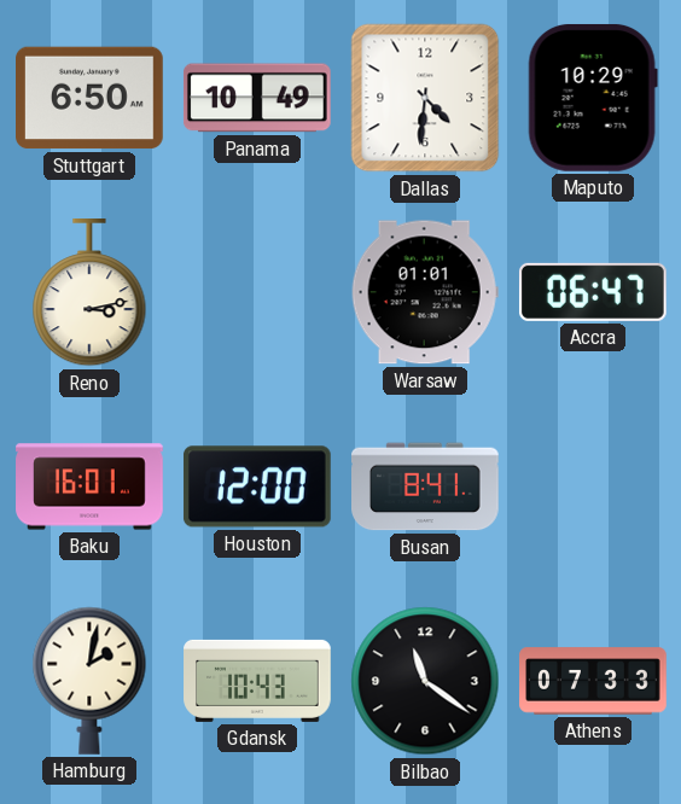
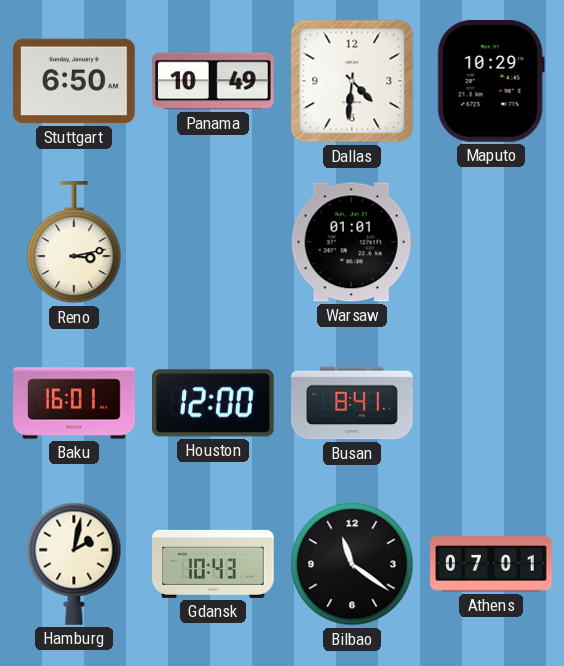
Accra: 06:47 -> none (593, 292)
Athens: 07:33 -> 07:01 (491, 564)
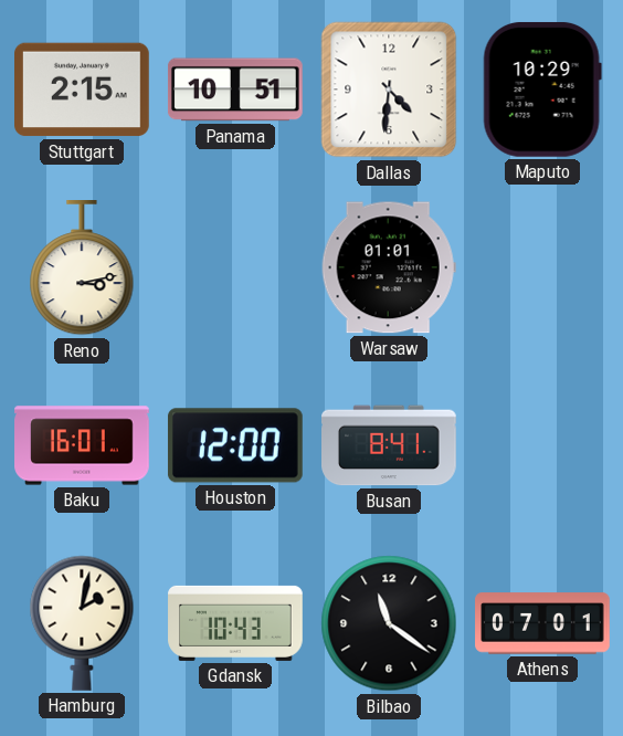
Stuttgart: 6:50 -> 2:15 (83, 90)
Panama: 10:49 -> 10:51 (235, 90)
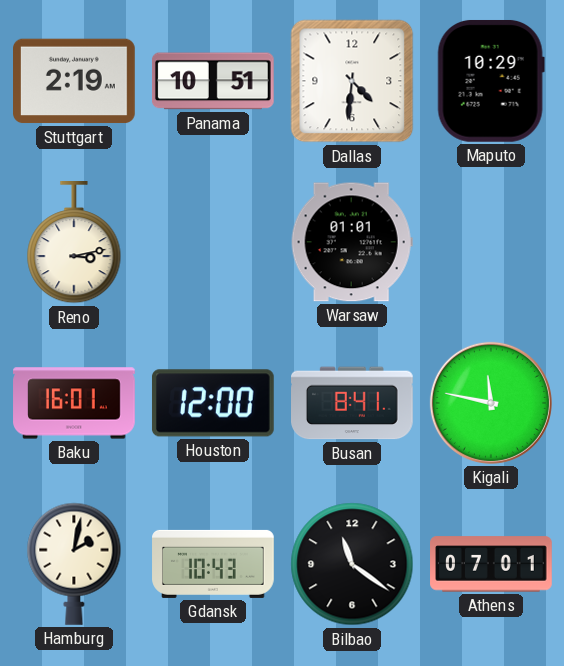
Stuttgart: 2:15 -> 2:19 (75, 81)
Kigali: none -> 11:47 (491, 403)
